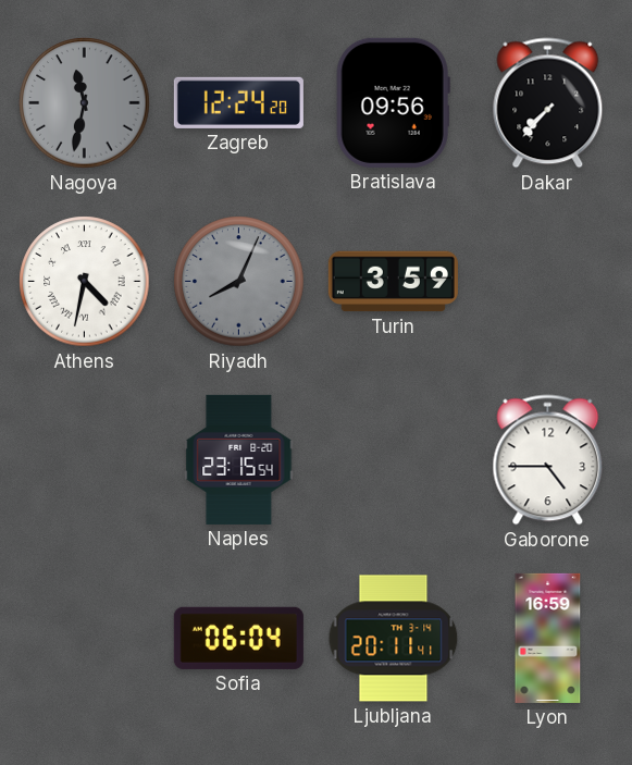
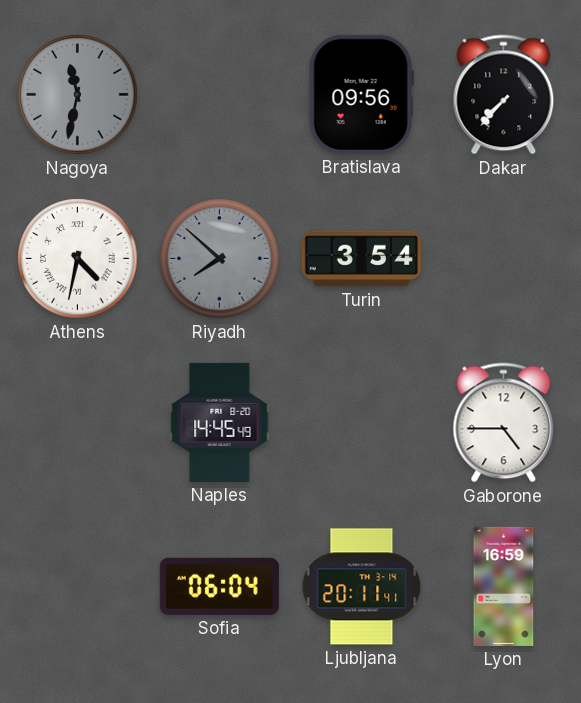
Zagreb: 12:24 -> none (238, 102)
Riyadh: 8:04 -> 7:52 (220, 259)
Turin: 3:59 -> 3:54 (361, 259)
Naples: 23:15 -> 14:45 (220, 422)
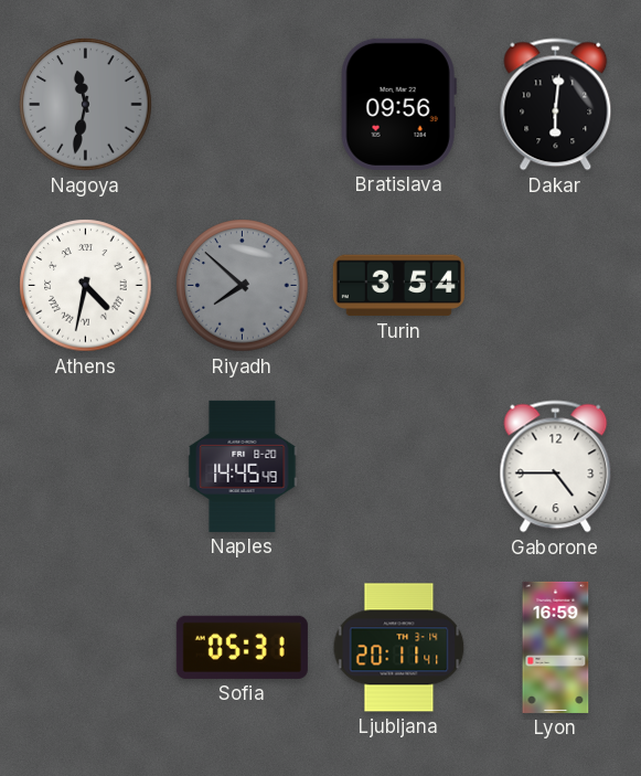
Dakar: 7:37 -> 6:01 (556, 105)
Sofia: 06:04 -> 05:31 (242, 647)
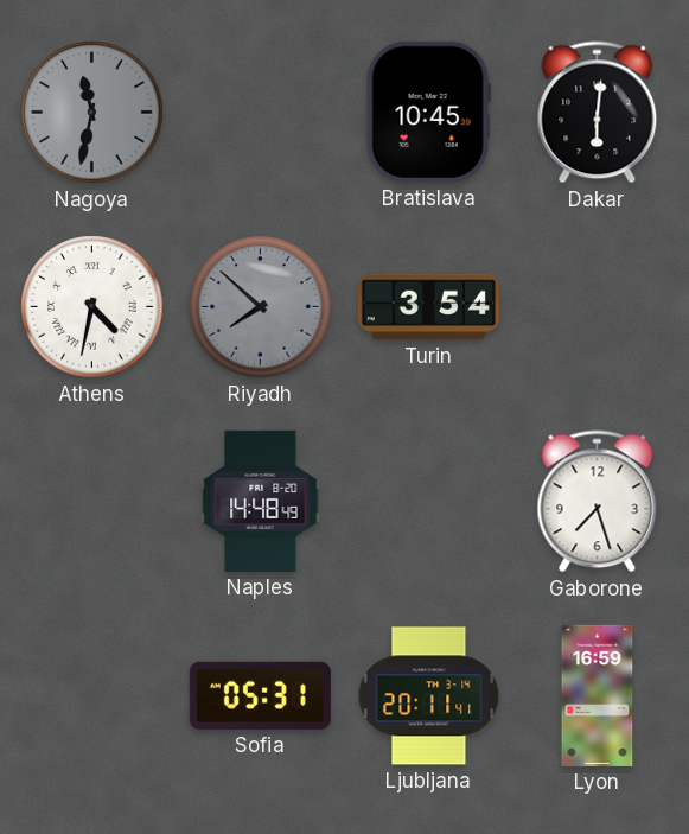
Bratislava: 09:56 -> 10:45 (428, 112)
Naples: 14:45 -> 14:48 (261, 501)
Gaborone: 4:45 -> 7:27 (598, 502)
